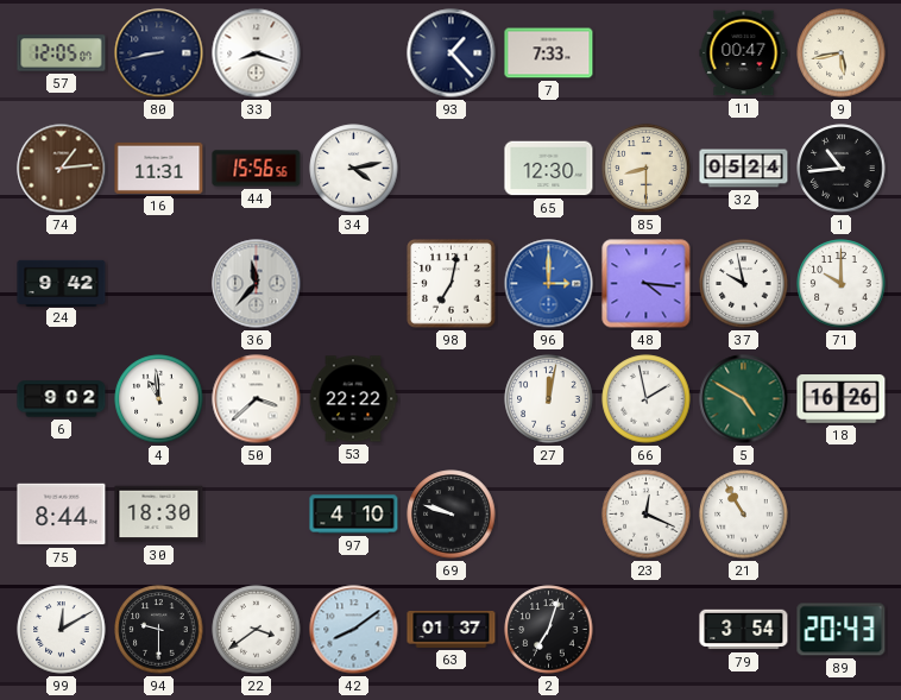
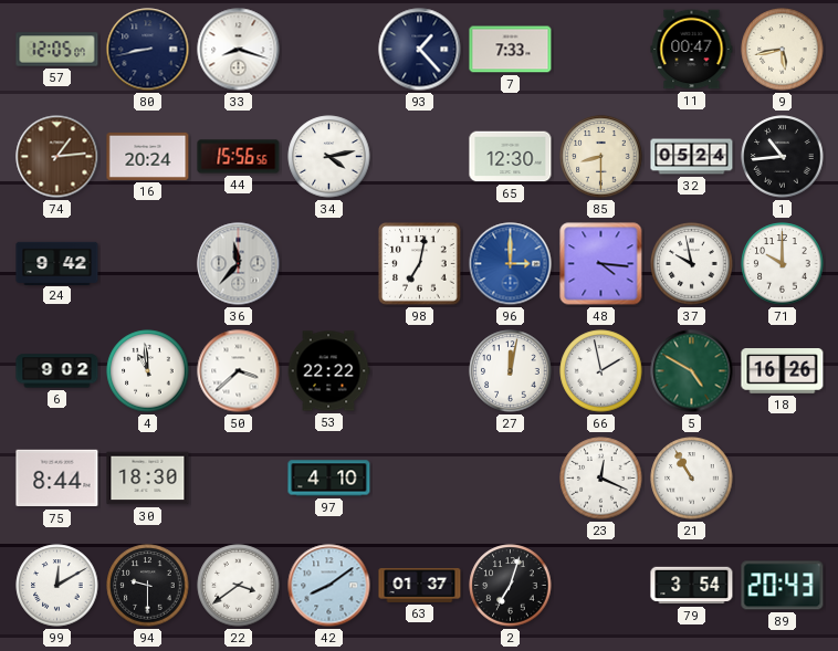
16: 11:31 -> 20:24 (148, 156)
69: 9:48 -> none (452, 515)
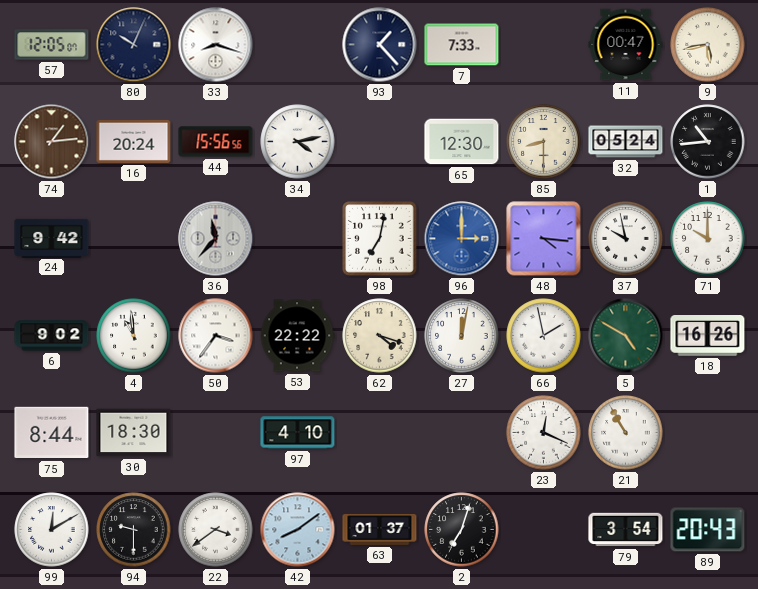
80: 8:43 -> 10:04 (134, 45)
50: 3:38 -> 3:36 (216, 336)
62: none -> 4:18 (380, 336)
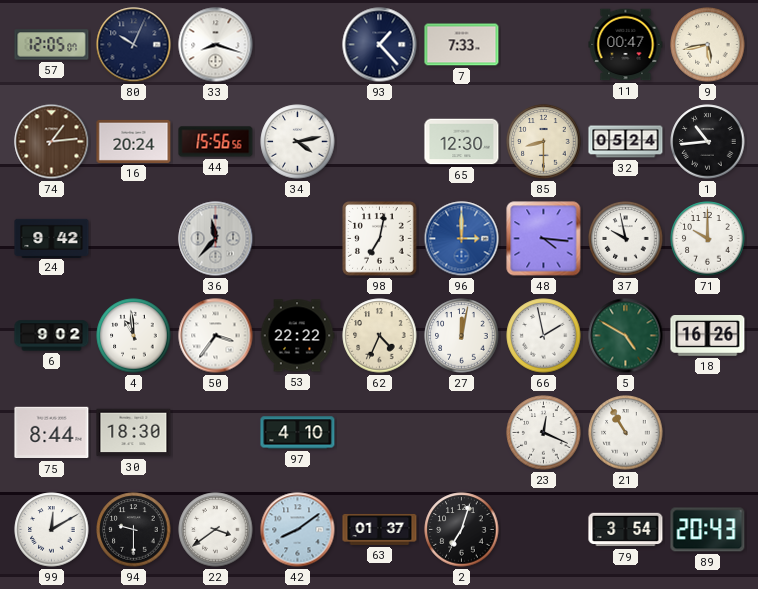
62: 4:18 -> 4:34 (380, 336)
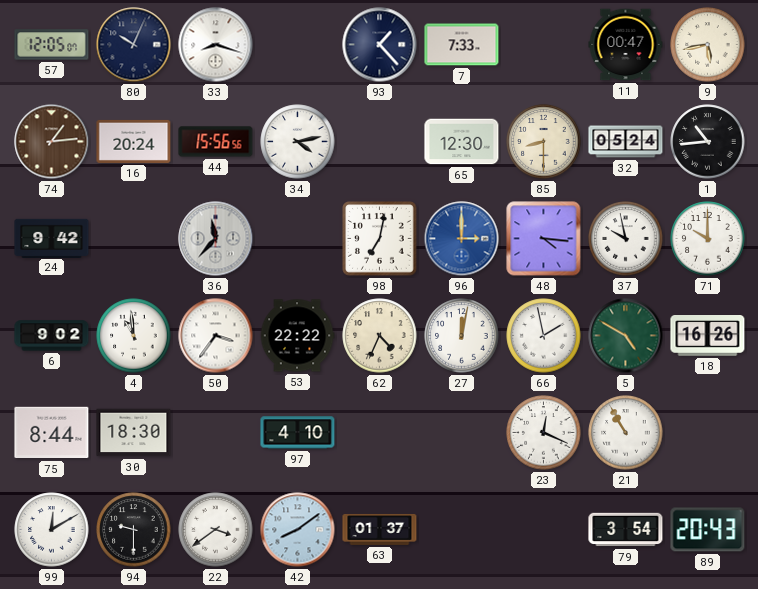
2: 7:03 -> none (462, 530)
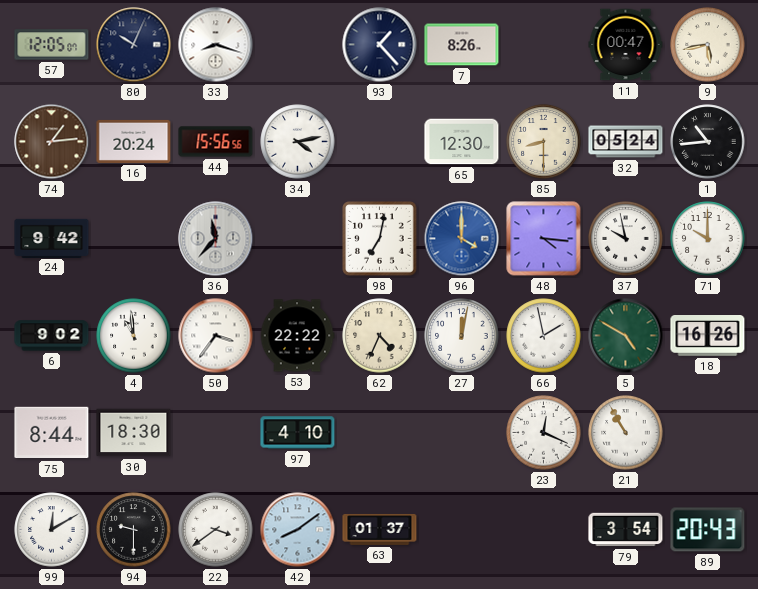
7: 7:33 -> 8:26 (462, 45)
96: 3:00 -> 4:00 (462, 239)
